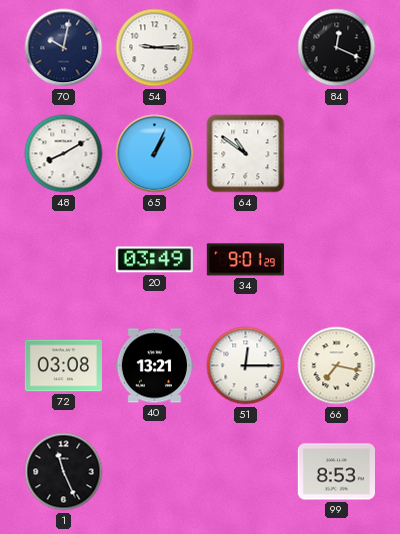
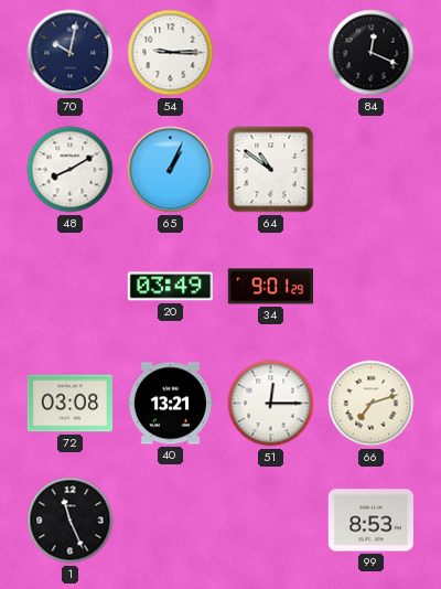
66: 7:17 -> 7:12 (372, 404)
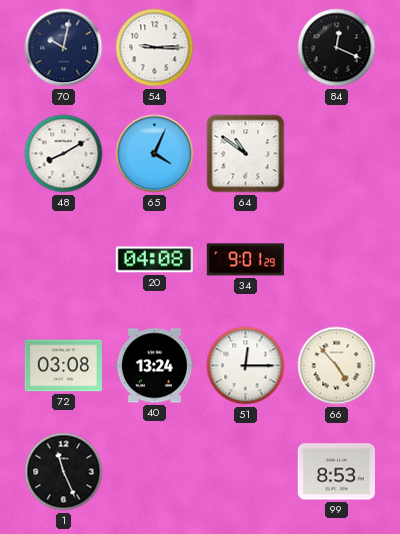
65: 1:04 -> 4:04 (155, 154)
20: 03:49 -> 04:08 (154, 260)
40: 13:21 -> 13:24 (154, 366)
66: 7:12 -> 4:53 (337, 366)
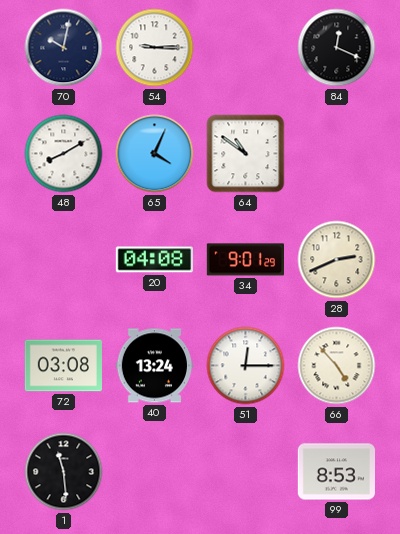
28: none -> 2:41 (337, 260)
1: 11:26 -> 11:29 (64, 472)
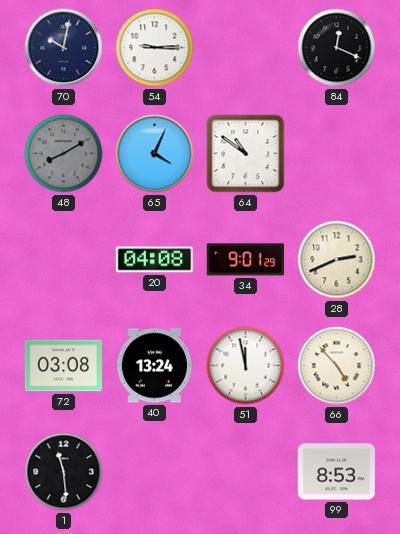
48 dial: white -> grey (64, 154)
51: 12:15 -> 11:58 (246, 366)
